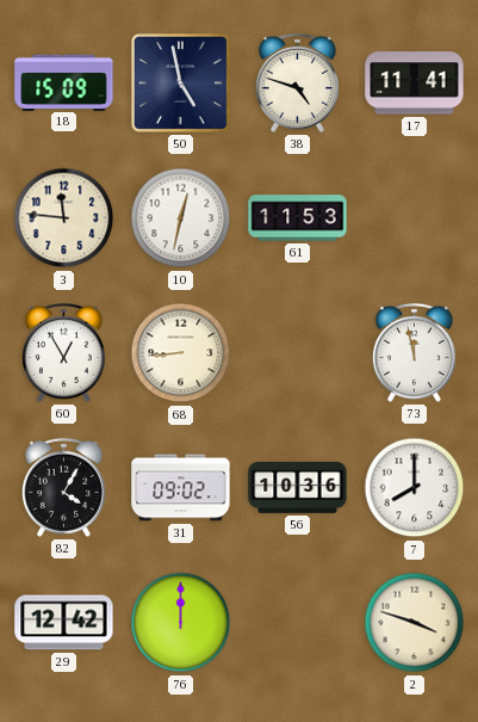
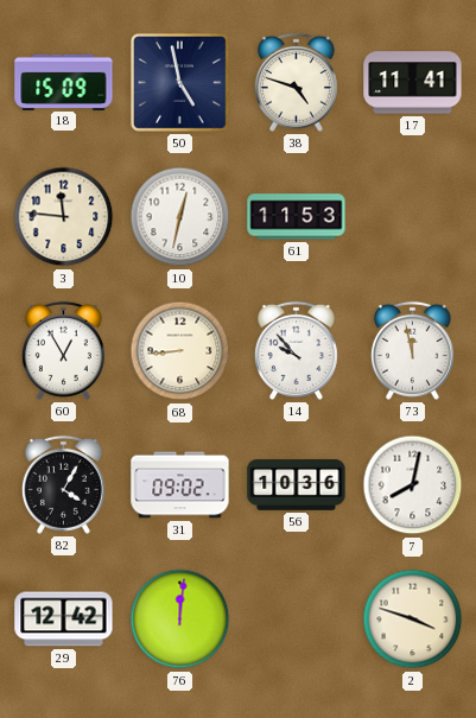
14: none -> 9:53 (296, 350)
7: 8:00 -> 8:02 (413, 485)
76: 12:00 -> 12:01 (180, 619)
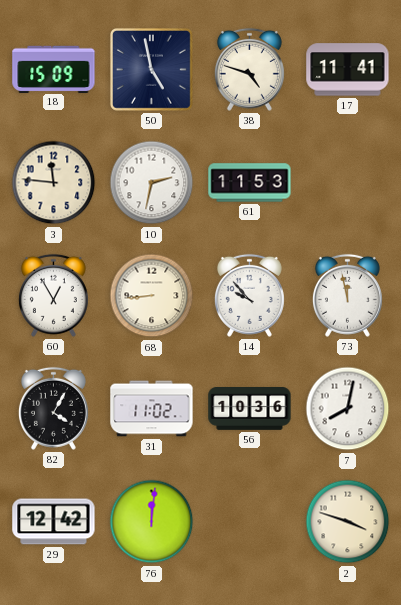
10: 12:32 -> 2:32 (152, 183)
31: 09:02 -> 11:02 (152, 409)
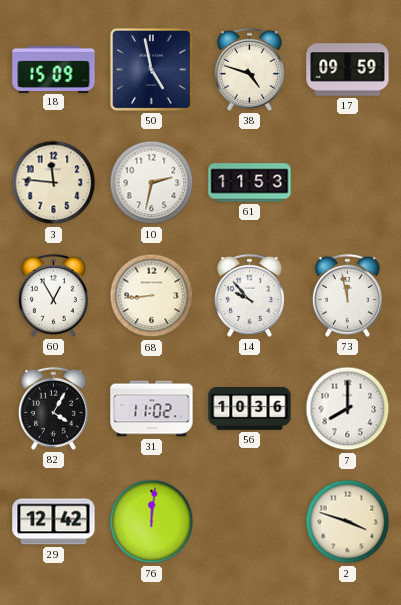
17: 11:41 -> 09:59 (348, 70)
7: 8:02 -> 8:00 (348, 409)
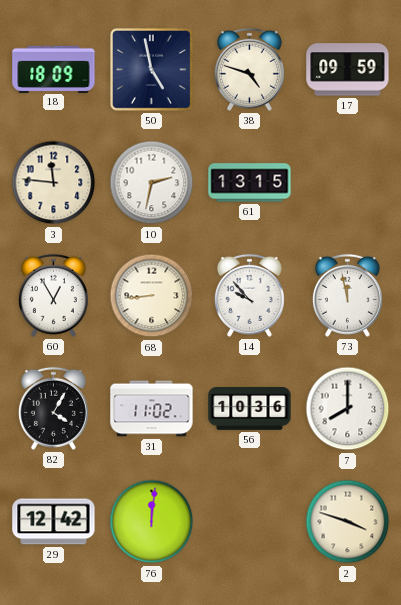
18: 15:09 -> 18:09 (54, 69)
61: 11:53 -> 13:15 (250, 183)
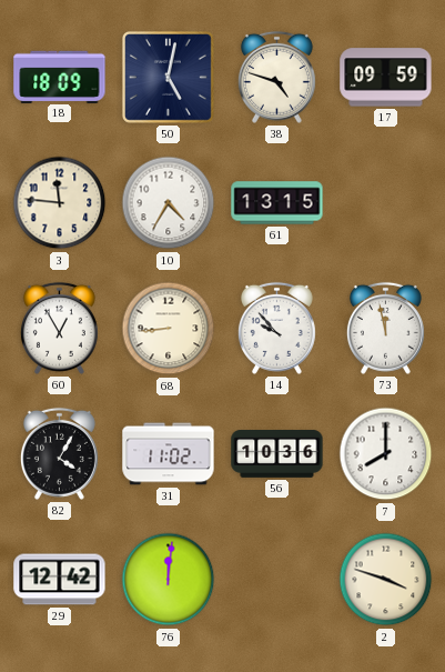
50: 4:58 -> 5:02 (168, 77)
10: 2:32 -> 4:35 (169, 203)
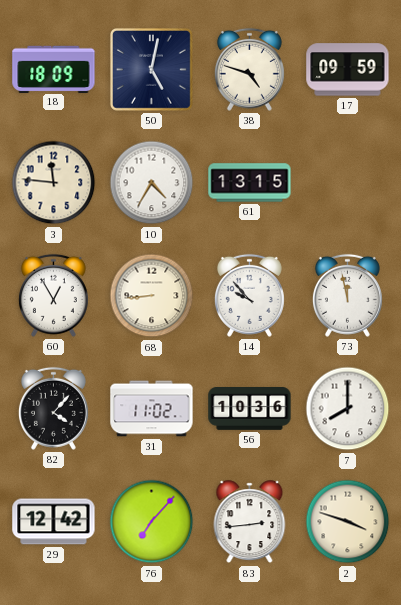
82: 4:05 -> 4:07 (53, 408)
76: 12:01 -> 7:07 (152, 522)
83: none -> 2:44 (250, 522)
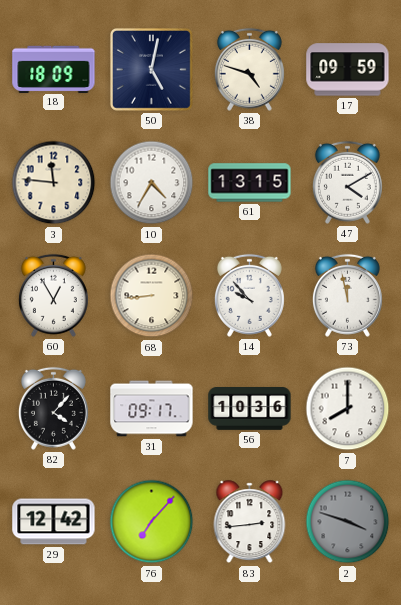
47: none -> 4:10 (347, 182)
31: 11:02 -> 09:17 (152, 409)
2 dial: cream -> grey (348, 522)
